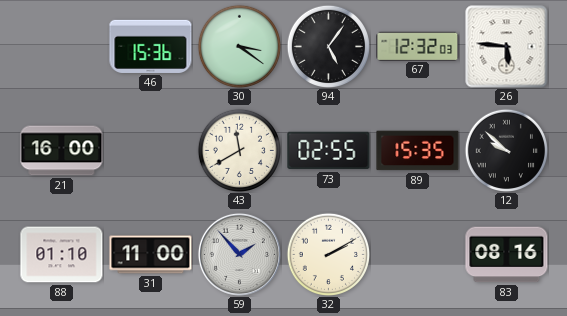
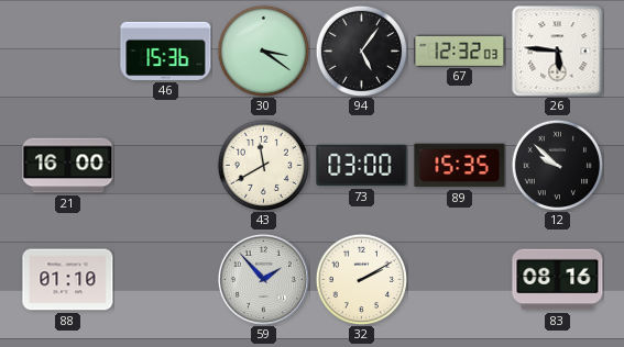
73: 02:55 -> 03:00 (362, 166)
31: 11:00 -> none (151, 255)
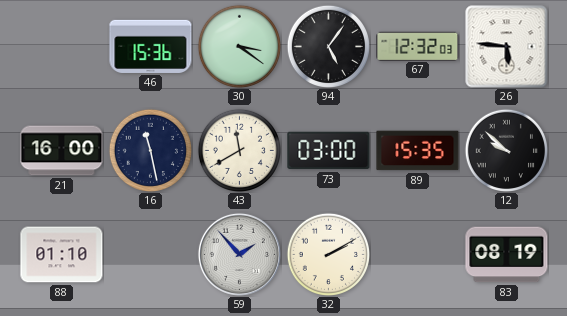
16: none -> 11:28 (150, 150)
83: 08:16 -> 08:19 (507, 255)
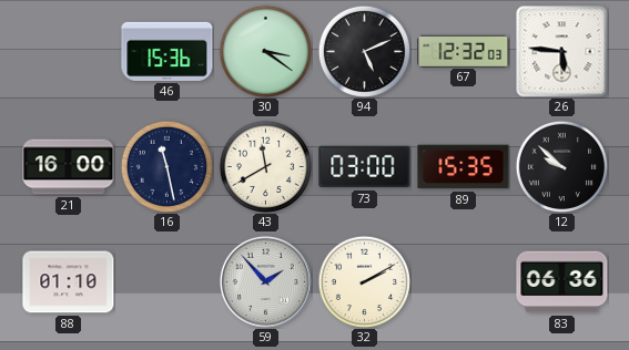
94: 5:06 -> 5:11 (364, 51)
83: 08:19 -> 06:36 (562, 282)
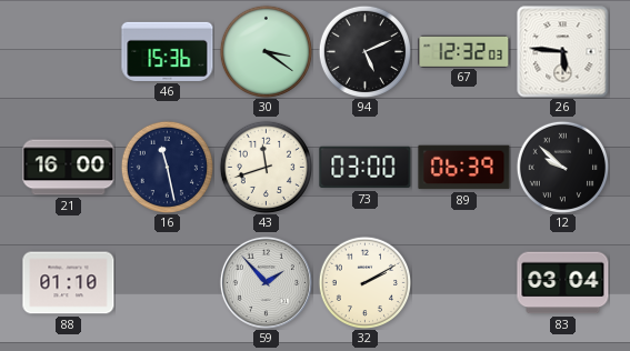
43: 11:40 -> 11:42 (266, 167)
89: 15:35 -> 06:39 (464, 168)
83: 06:36 -> 03:04 (563, 283)
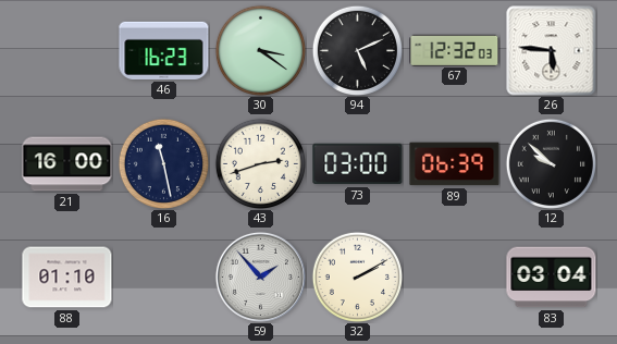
46: 15:36 -> 16:23 (164, 50)
43: 11:42 -> 2:42 (260, 163)
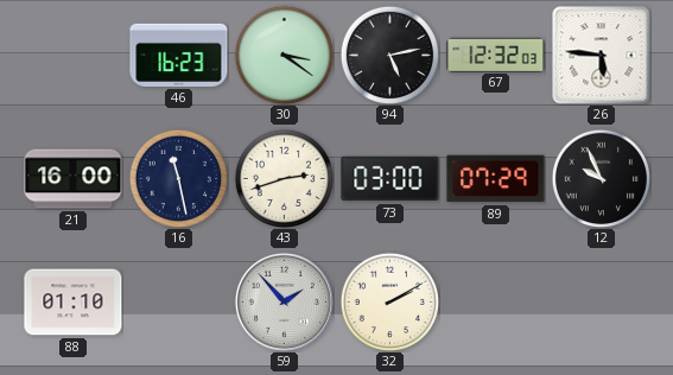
94: 5:11 -> 5:13 (389, 55)
89: 06:39 -> 07:29 (496, 179)
12: 9:52 -> 9:56 (601, 178)
83: 03:04 -> none (552, 278)
